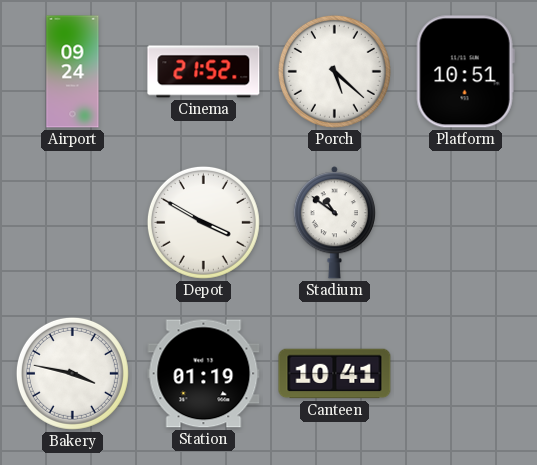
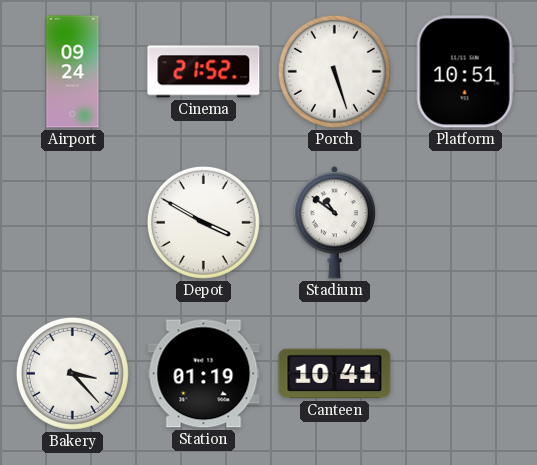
Porch: 5:22 -> 5:27 (334, 71)
Bakery: 3:47 -> 3:23 (72, 373)
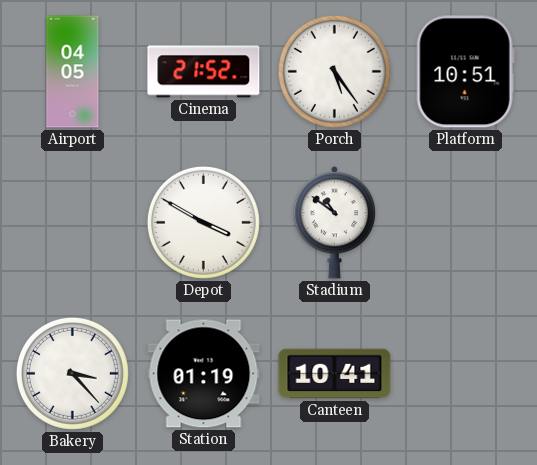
Airport: 09:24 -> 04:05 (73, 72)
Porch: 5:27 -> 5:24 (334, 71)
